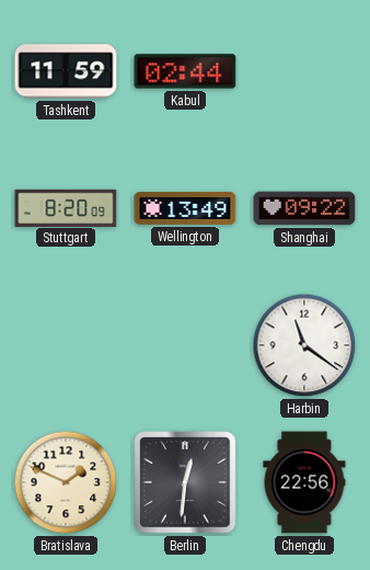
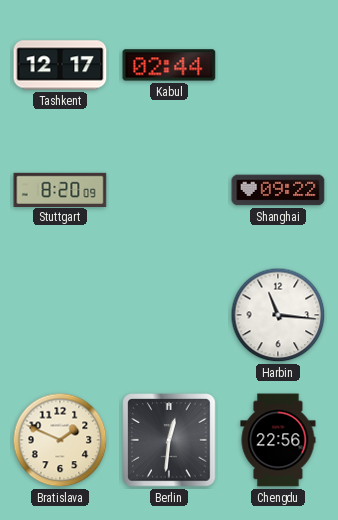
Tashkent: 11:59 -> 12:17 (60, 65)
Wellington: 13:49 -> none (185, 208)
Harbin: 11:21 -> 11:16 (278, 315)
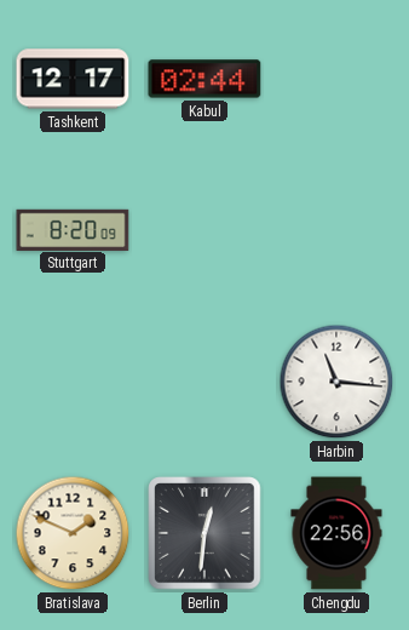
Shanghai: 09:22 -> none (278, 190)
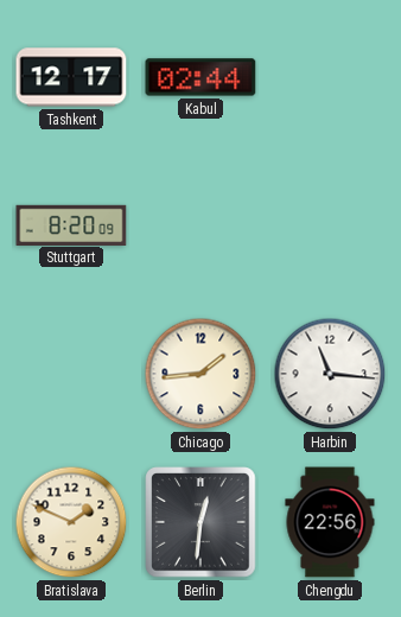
Chicago: none -> 1:44 (200, 374)
